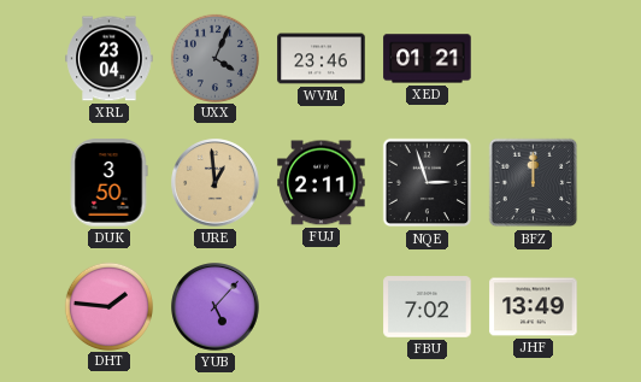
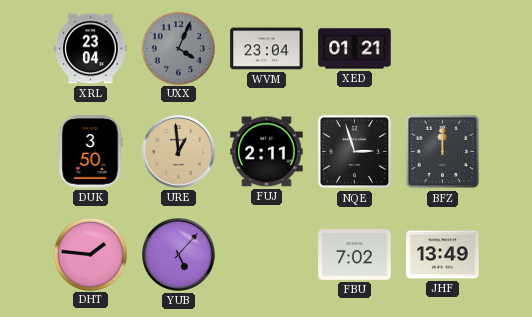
WVM: 23:46 -> 23:04 (267, 49)
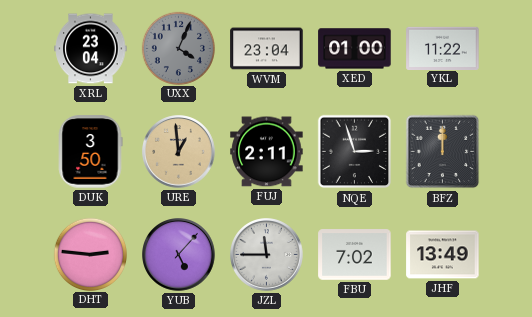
XED: 01:21 -> 01:00 (355, 49)
YKL: none -> 11:22 (443, 48)
DHT: 1:46 -> 2:46 (90, 254)
JZL: none -> 11:45 (267, 255)
